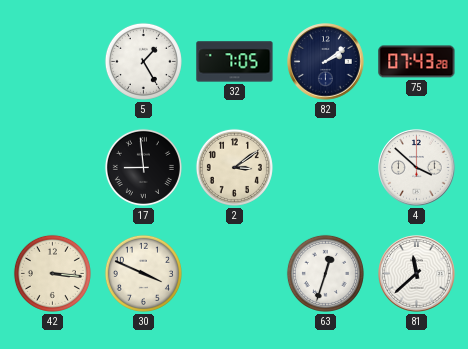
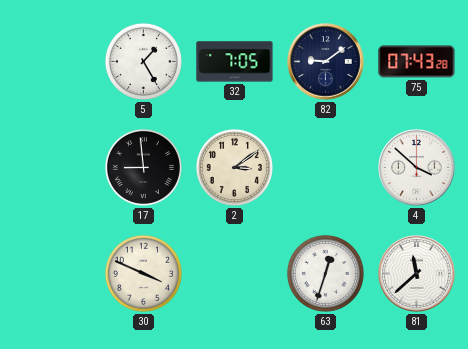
82: 2:09 -> 9:09 (326, 62)
42: 3:16 -> none (52, 273)
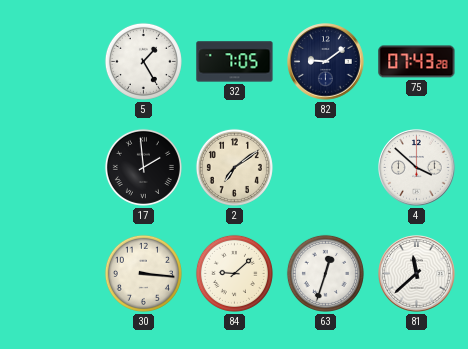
17: 8:59 -> 1:59 (143, 167)
2: 3:09 -> 7:09 (234, 167)
30: 3:49 -> 3:16 (143, 273)
84: none -> 9:08 (234, 273)
